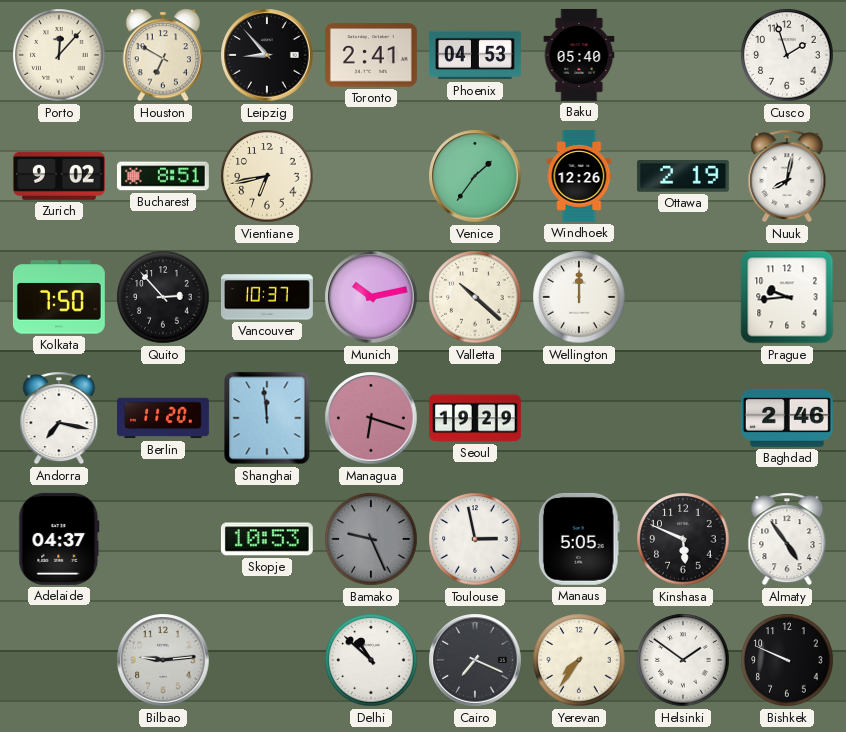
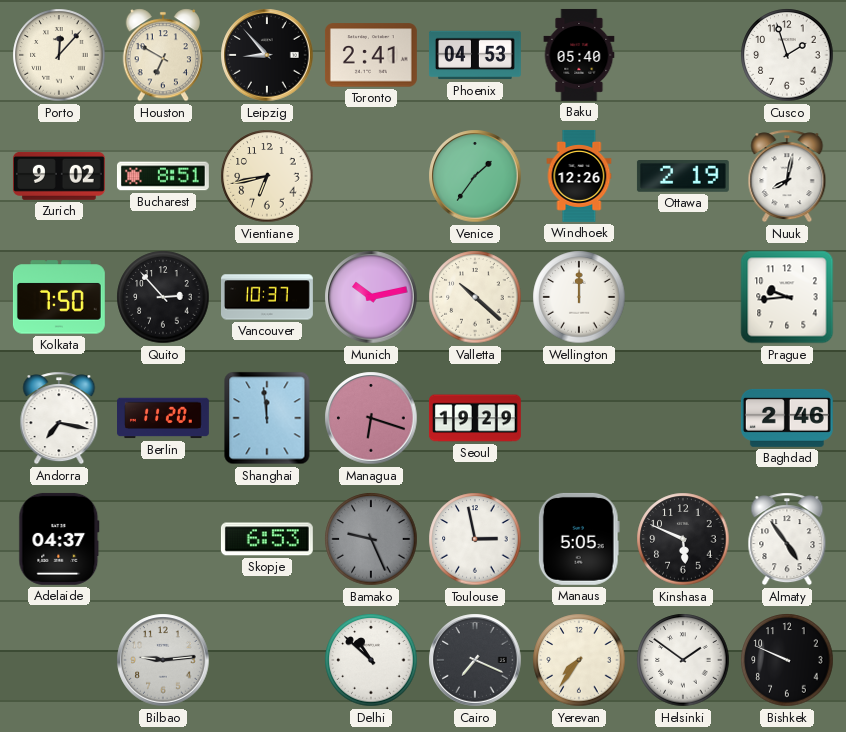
Skopje: 10:53 -> 6:53 (267, 539)
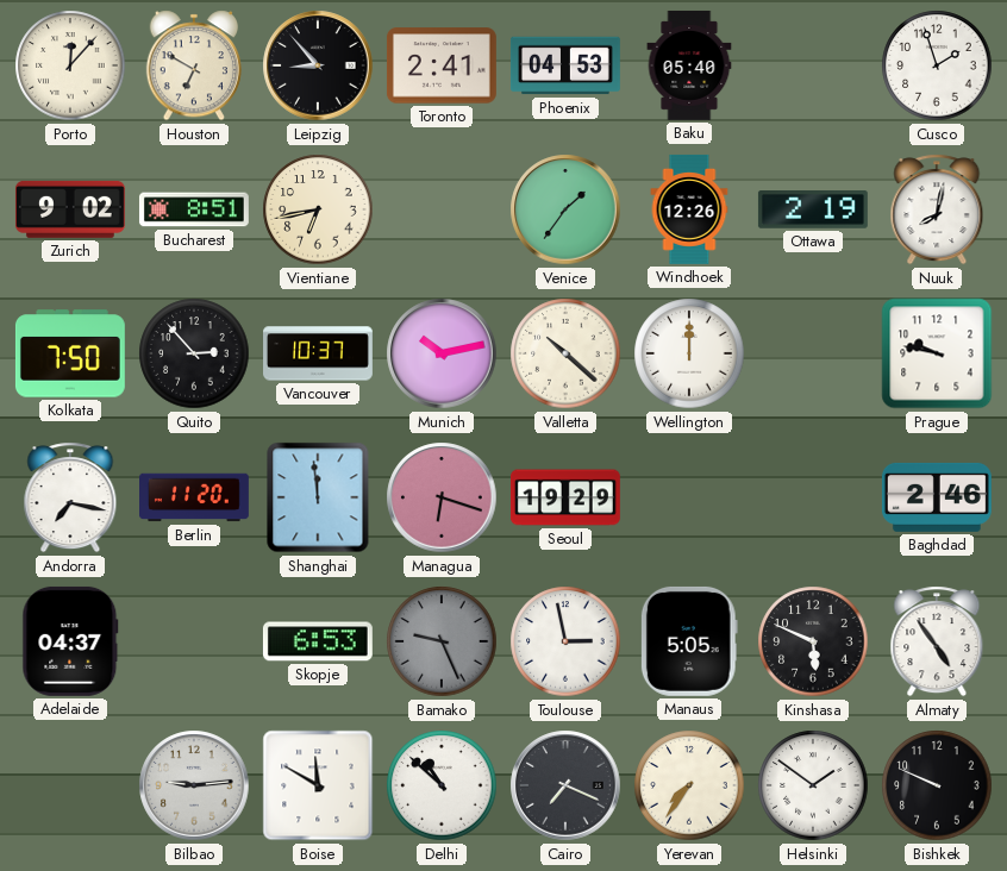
Prague: 9:44 -> 9:47 (937, 353)
Boise: none -> 11:50 (318, 785)
